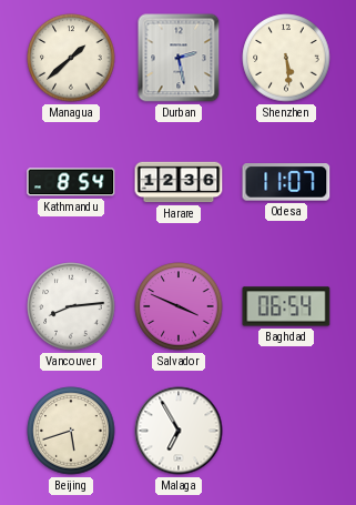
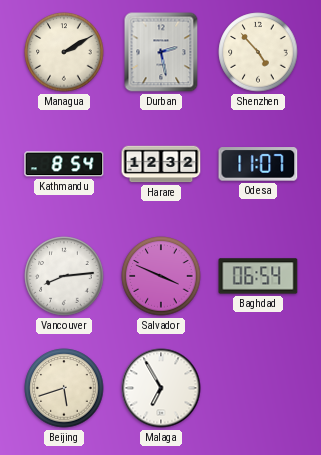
Managua: 1:38 -> 2:10 (64, 52)
Shenzhen: 5:29 -> 4:53 (258, 52)
Harare: 12:36 -> 12:32 (161, 164)
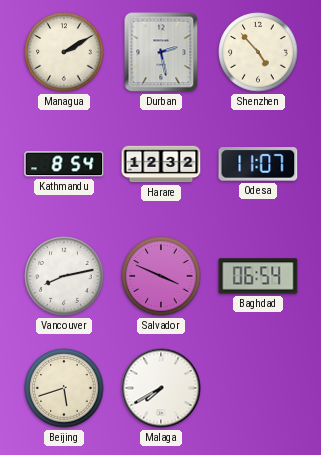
Vancouver: 8:14 -> 8:13 (64, 276)
Malaga: 6:55 -> 7:40 (161, 388)
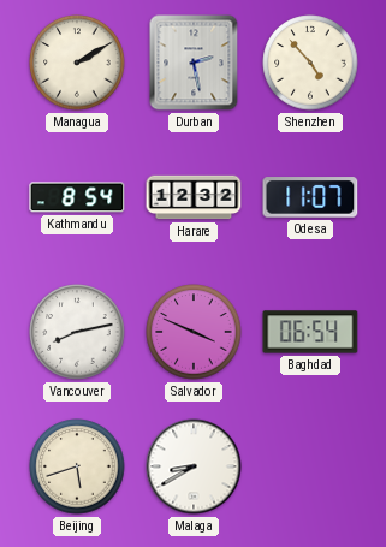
Malaga: 7:40 -> 8:40 (194, 466)
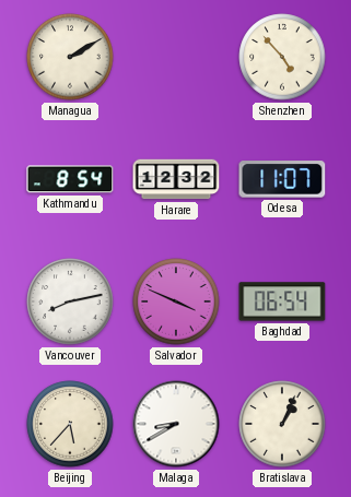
Durban: 2:28 -> none (194, 63)
Beijing: 5:42 -> 5:37 (70, 424)
Bratislava: none -> 1:04 (282, 424)
